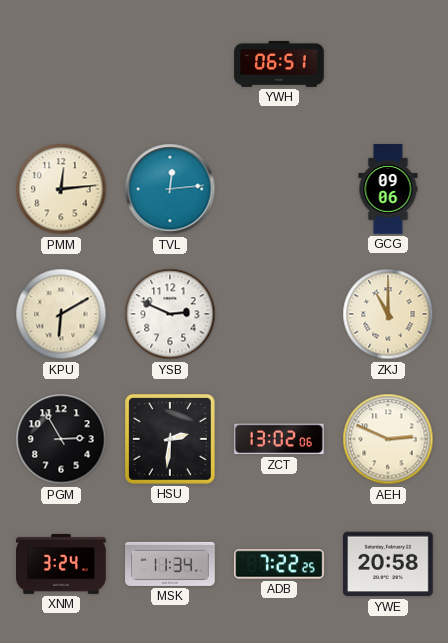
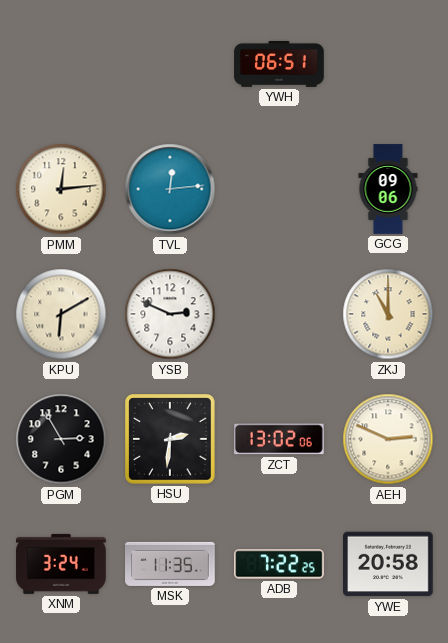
MSK: 11:34 -> 11:35 (170, 564)
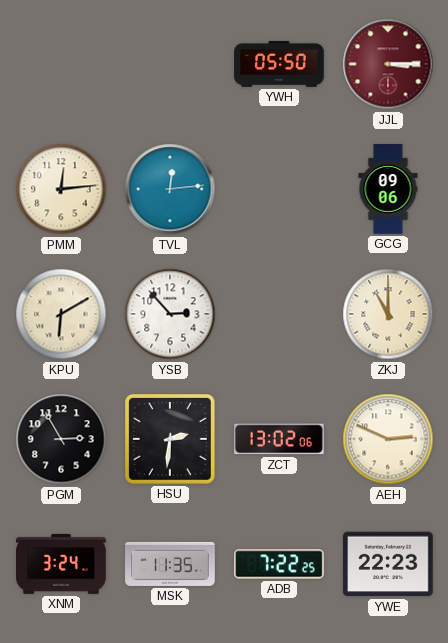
YWH: 06:51 -> 05:50 (279, 64)
JJL: none -> 3:15 (388, 64)
YSB: 2:49 -> 2:53 (170, 314)
YWE: 20:58 -> 22:23 (388, 564)
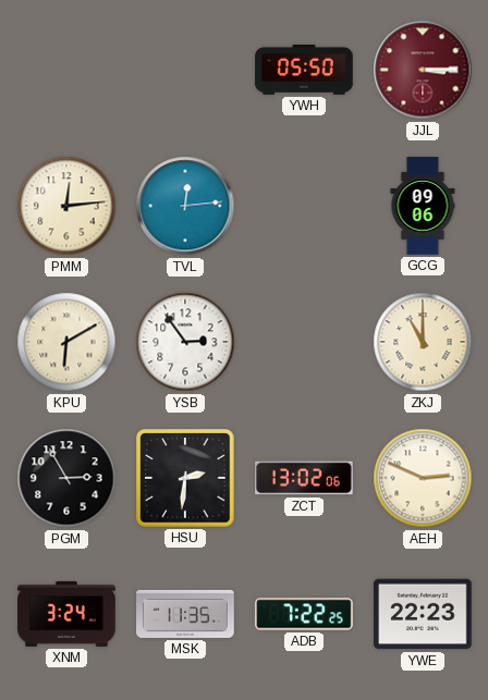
YSB: 2:53 -> 2:54 (185, 342)
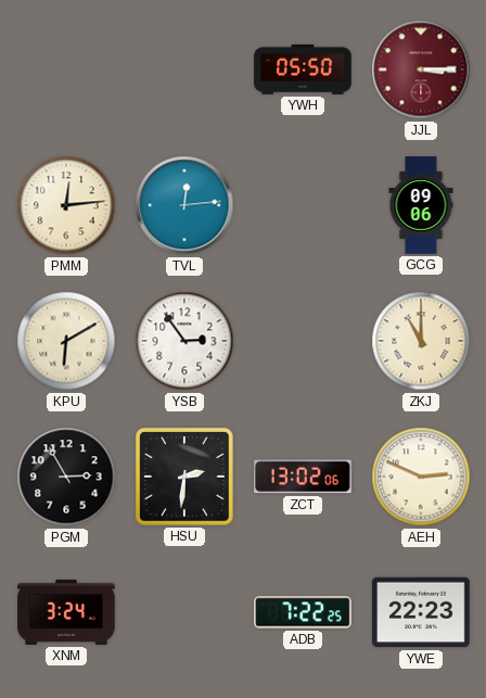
MSK: 11:35 -> none (185, 614)
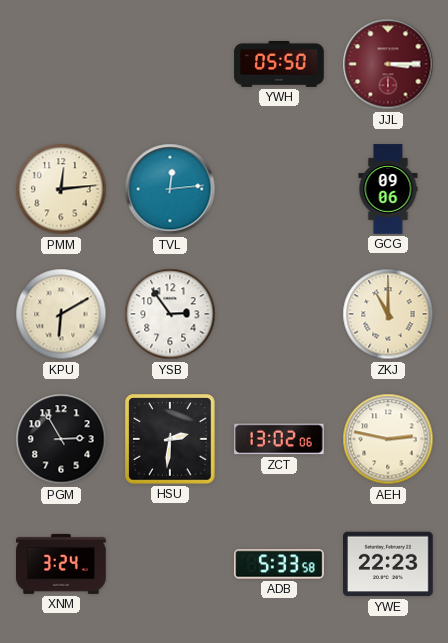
AEH: 2:49 -> 2:47 (388, 439)
ADB: 7:22 -> 5:33 (279, 564)
